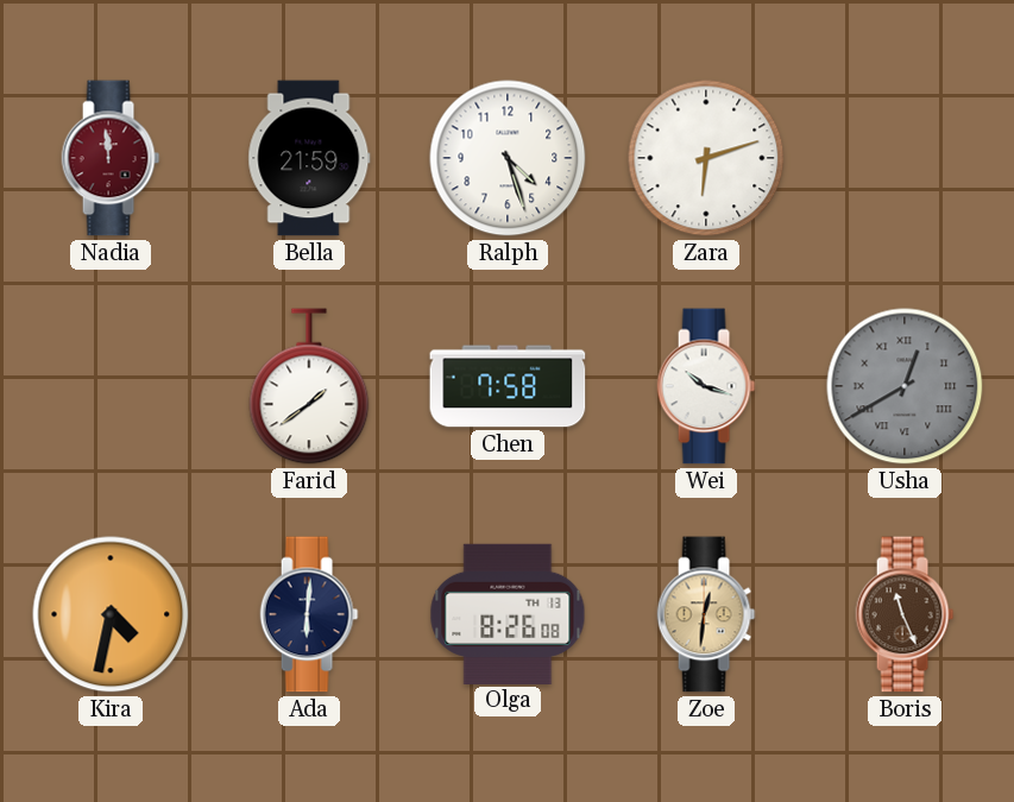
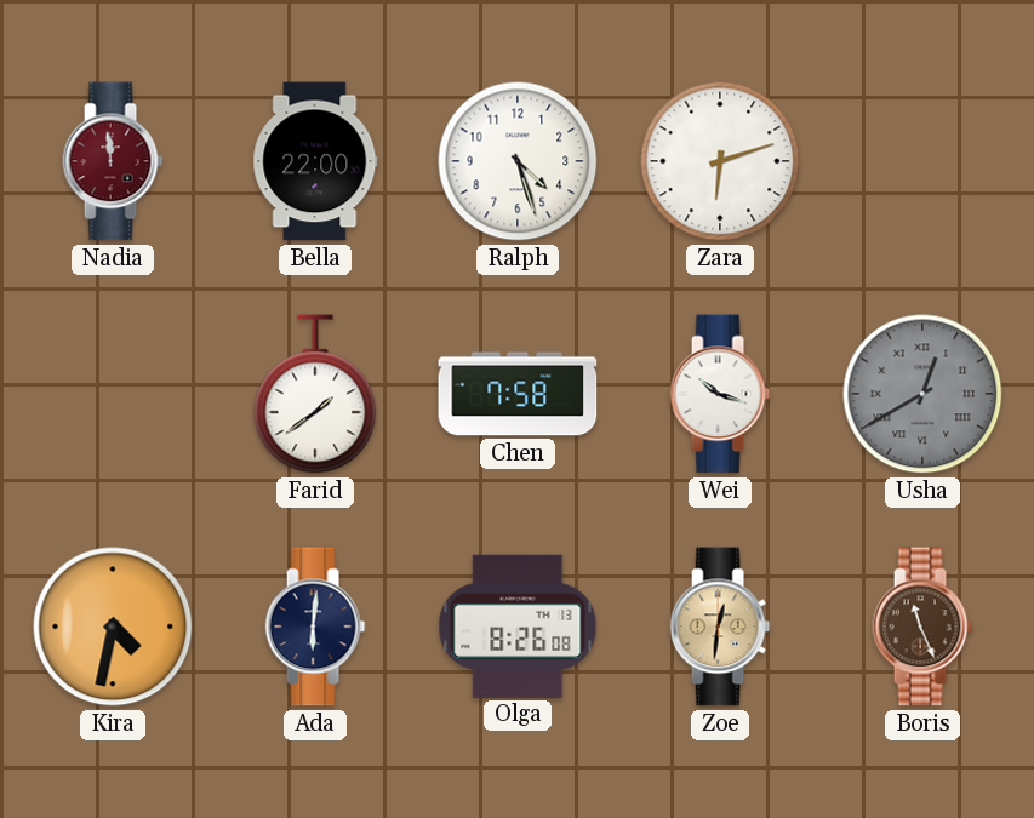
Bella: 21:59 -> 22:00 (315, 161)
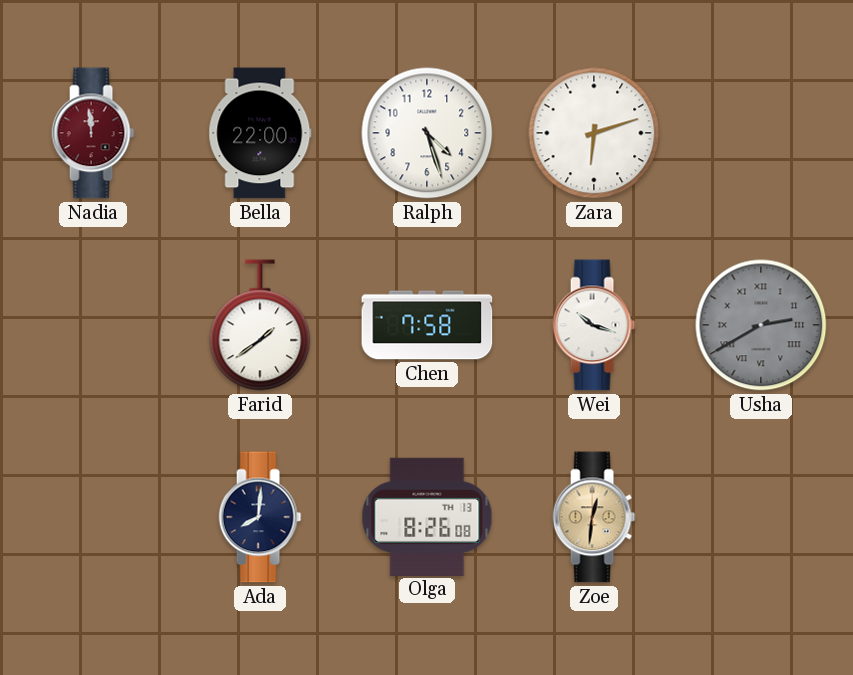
Usha: 12:40 -> 2:40 (761, 325)
Kira: 4:32 -> none (113, 627)
Ada: 6:01 -> 8:01 (260, 517)
Boris: 11:26 -> none (922, 627)
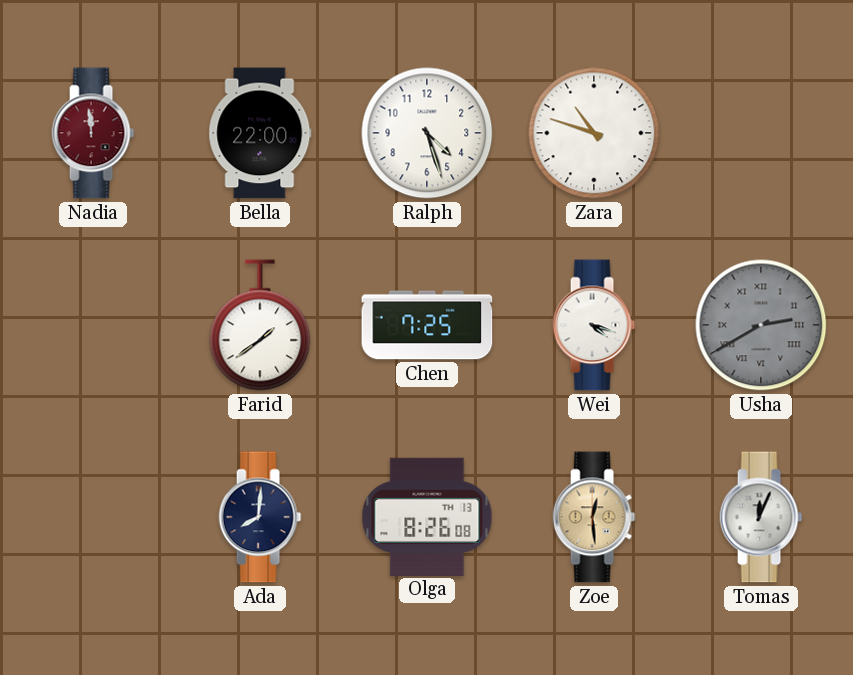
Zara: 6:12 -> 10:48 (594, 133)
Chen: 7:58 -> 7:25 (427, 325)
Wei: 10:18 -> 4:18 (594, 325)
Zoe: 12:31 -> 12:29 (594, 517)
Tomas: none -> 12:04 (761, 517)
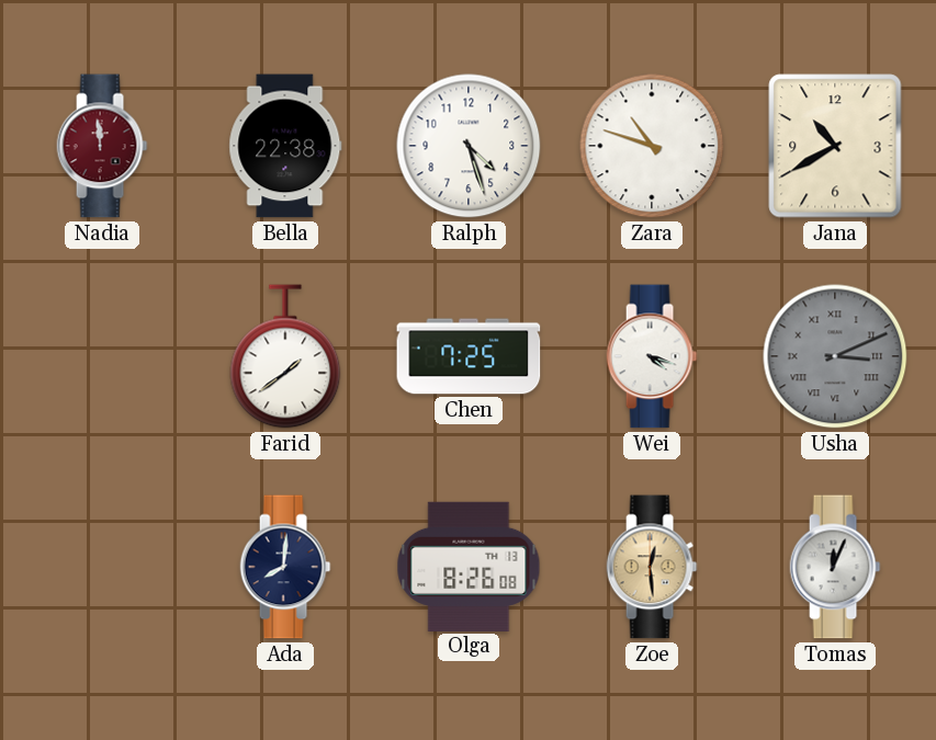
Bella: 22:00 -> 22:38 (285, 146)
Jana: none -> 10:40 (835, 146)
Usha: 2:40 -> 3:11 (835, 356)
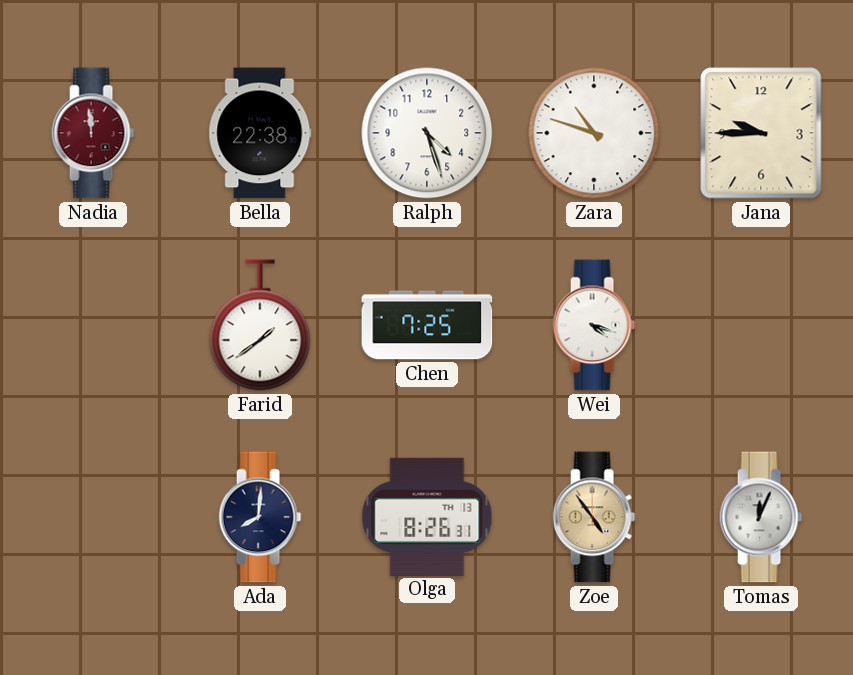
Jana: 10:40 -> 9:45 (761, 133)
Usha: 3:11 -> none (835, 356)
Olga: 8:26:08 -> 8:26:31 (427, 516)
Zoe: 12:29 -> 4:54 (594, 517)
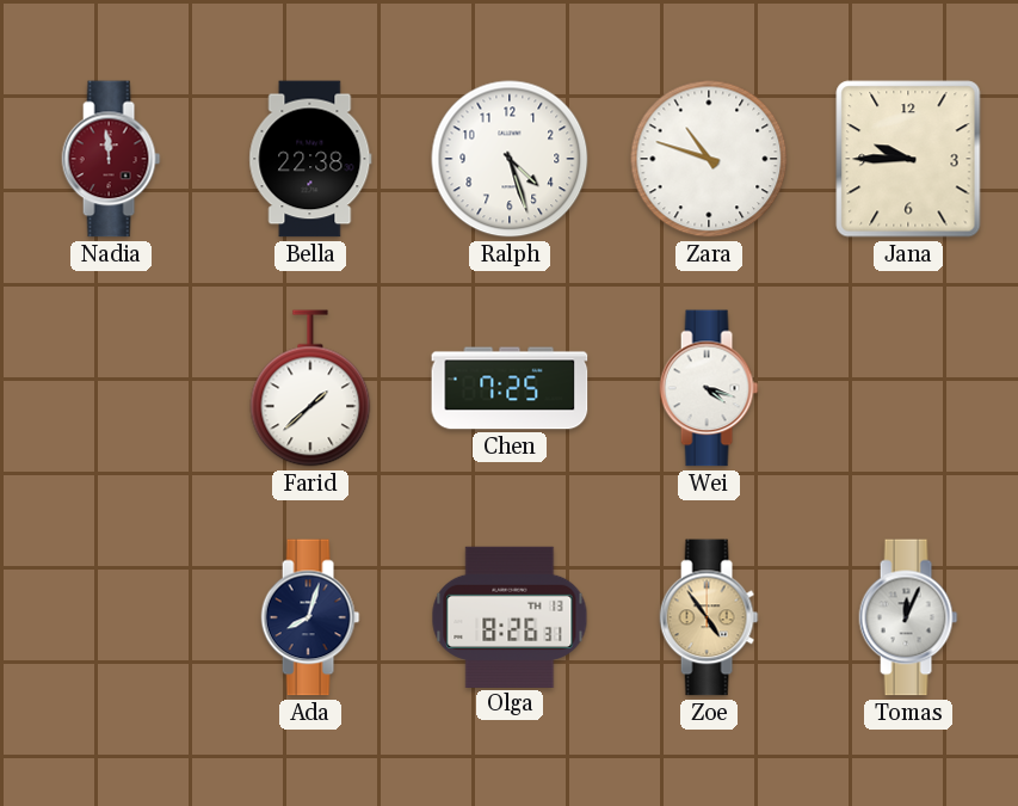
Farid: 1:39 -> 1:38 (310, 388)
Ada: 8:01 -> 8:03 (310, 617)
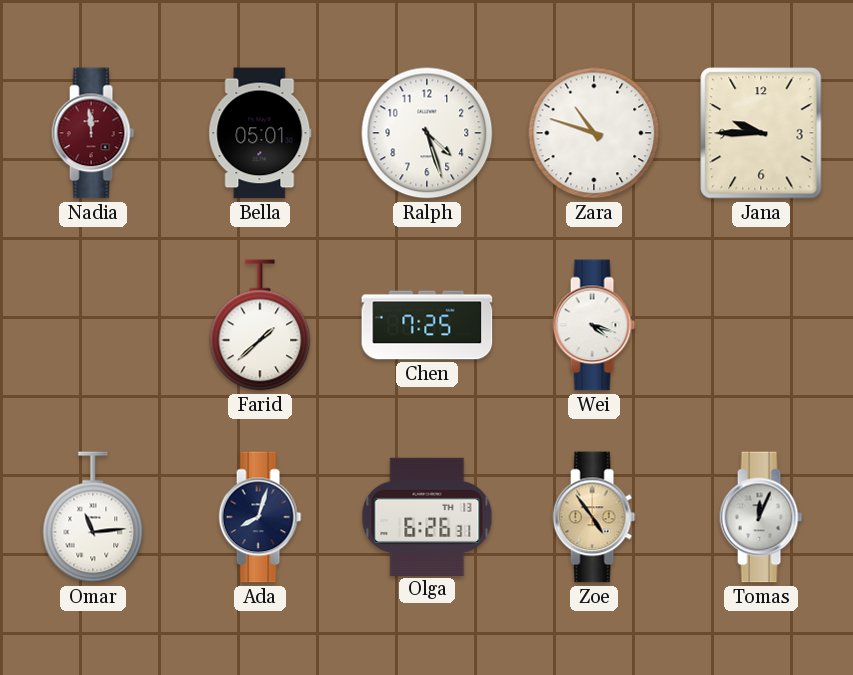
Bella: 22:38 -> 05:01 (260, 133)
Omar: none -> 11:14 (93, 517)
Olga: 8:26 -> 6:26 (427, 516)
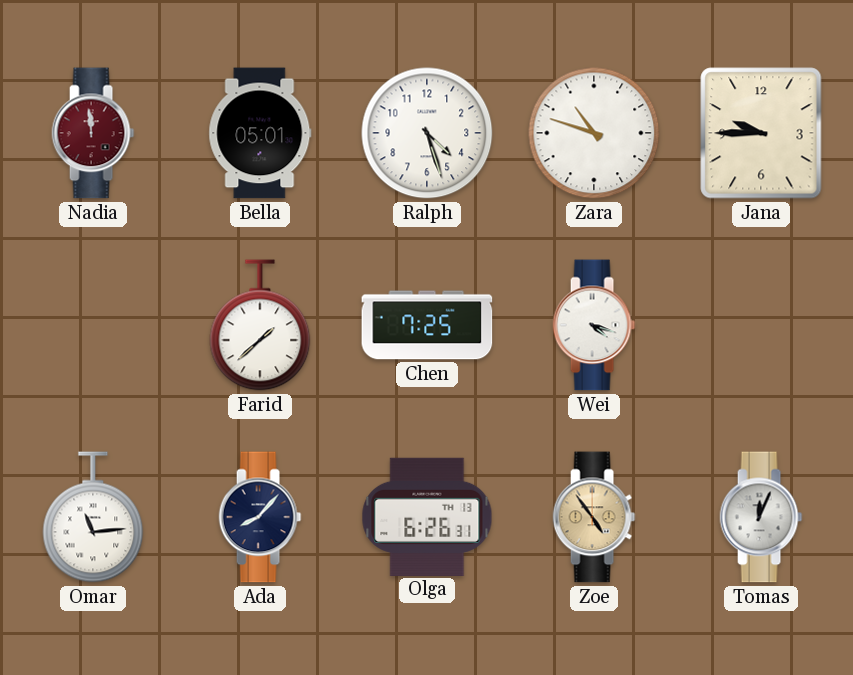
Ada: 8:03 -> 8:07 (260, 517)
